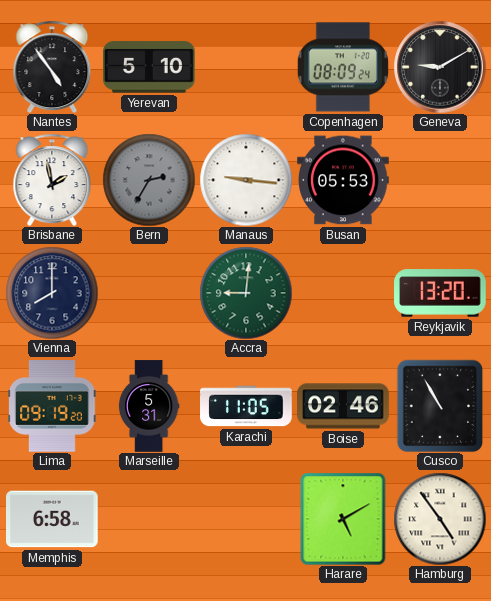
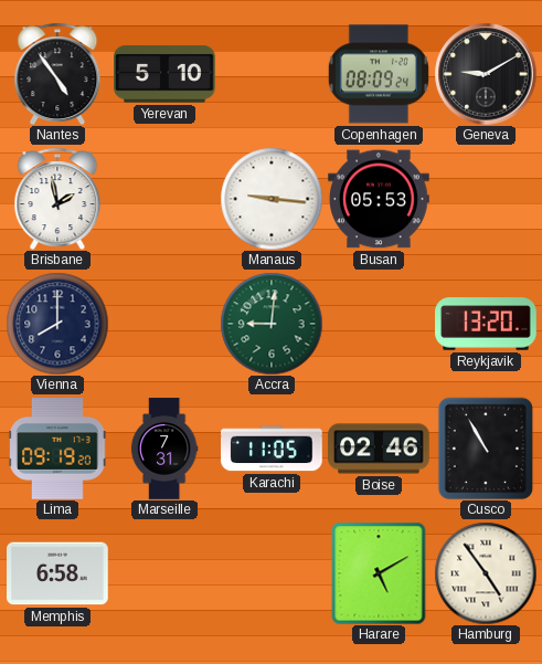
Bern: 2:35 -> none (149, 180)
Marseille: 5:31 -> 7:31 (164, 449)
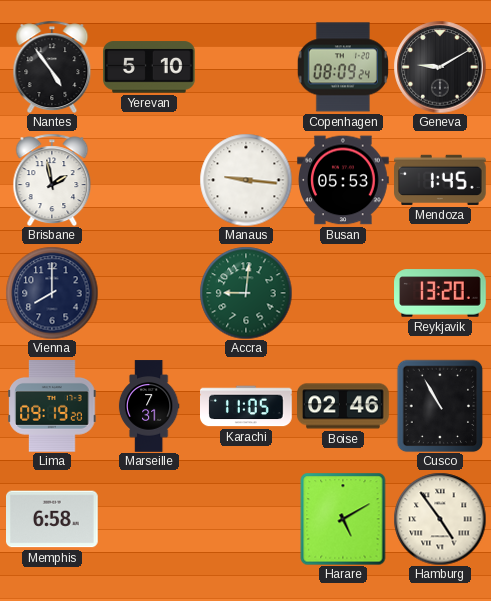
Mendoza: none -> 1:45 (441, 180)
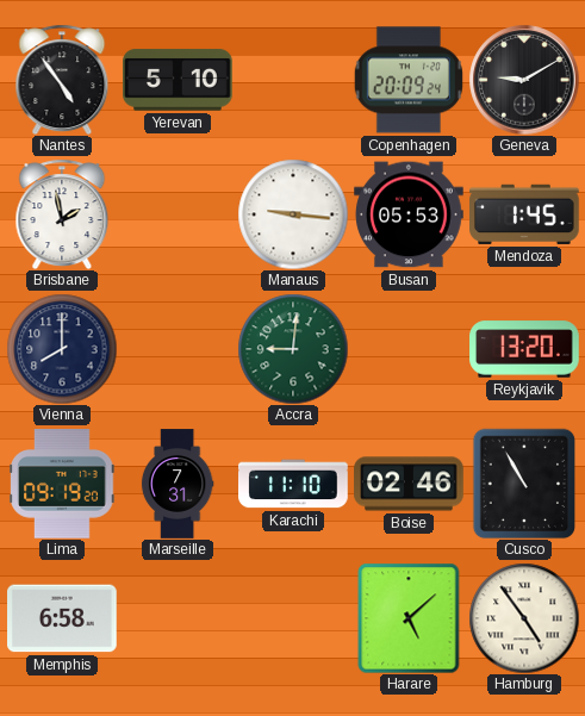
Copenhagen: 08:09 -> 20:09 (409, 80)
Karachi: 11:05 -> 11:10 (294, 484)
Harare: 5:10 -> 5:08 (409, 618)
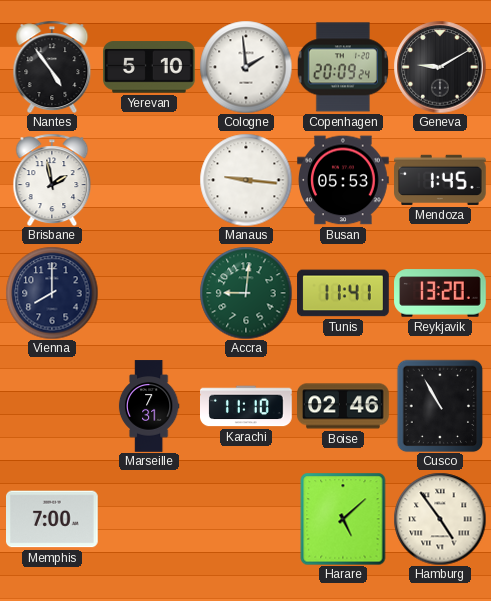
Cologne: none -> 1:59 (246, 67)
Tunis: none -> 11:41 (343, 293)
Lima: 09:19 -> none (62, 485)
Memphis: 6:58 -> 7:00 (53, 519)
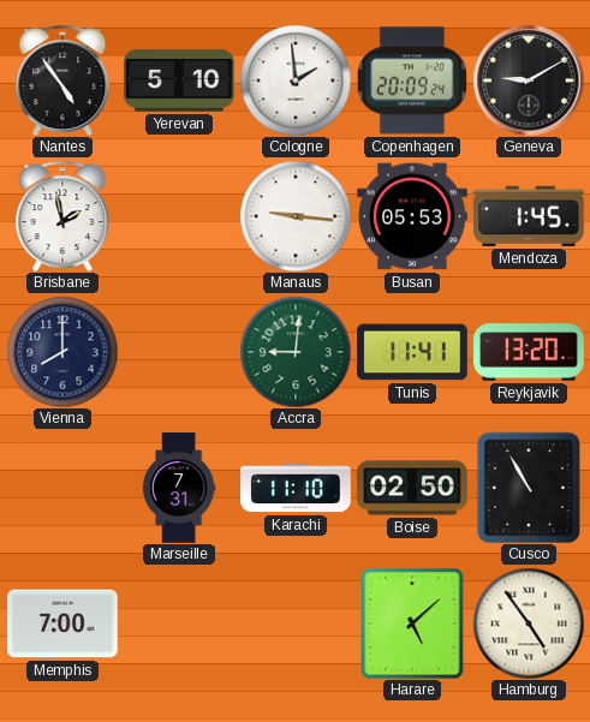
Boise: 02:46 -> 02:50 (412, 488)
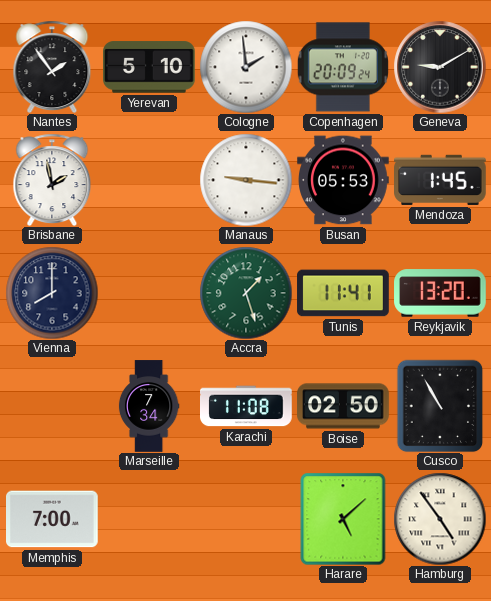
Nantes: 4:54 -> 1:54 (52, 67)
Accra: 9:01 -> 1:27 (246, 293)
Marseille: 7:31 -> 7:34 (149, 406)
Karachi: 11:10 -> 11:08 (247, 406)
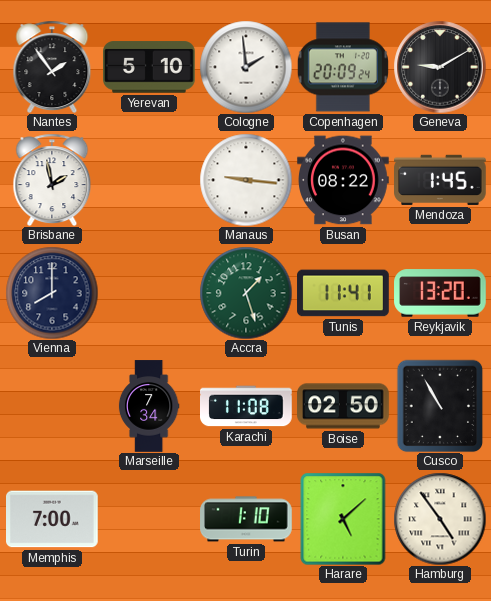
Busan: 05:53 -> 08:22 (343, 180)
Turin: none -> 1:10 (246, 519)
